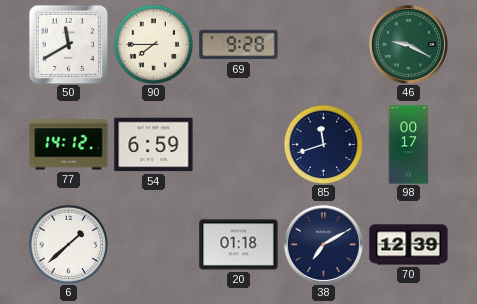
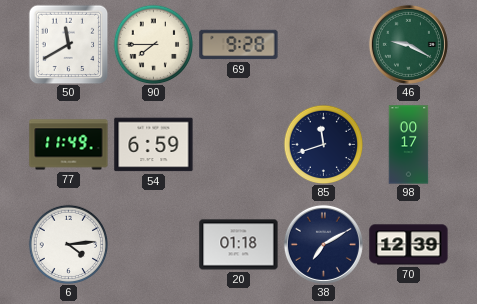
77: 14:12 -> 11:49 (69, 145)
6: 1:38 -> 4:14 (68, 244)
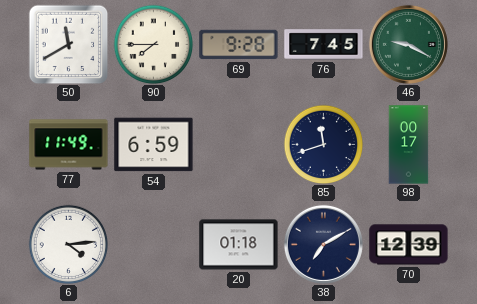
76: none -> 7:45 (324, 45)
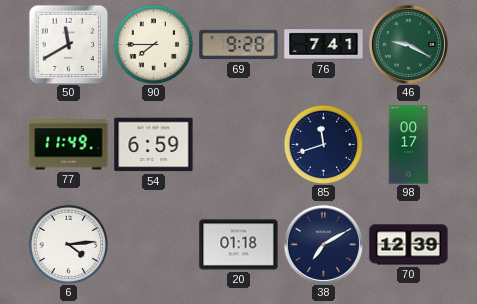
76: 7:45 -> 7:41 (324, 45)
